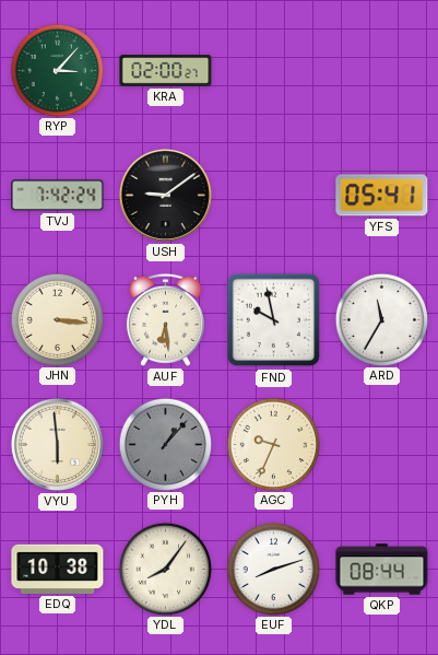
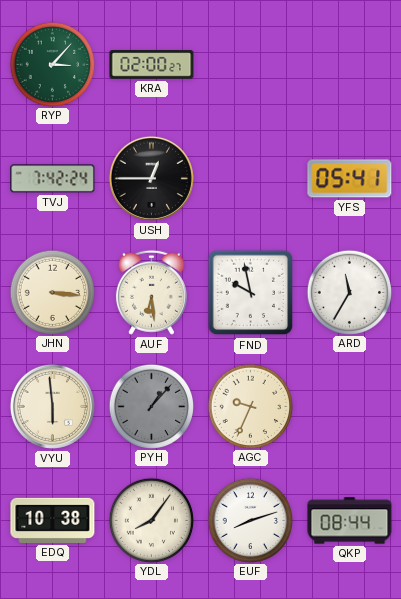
USH: 9:09 -> 12:45 (151, 178)
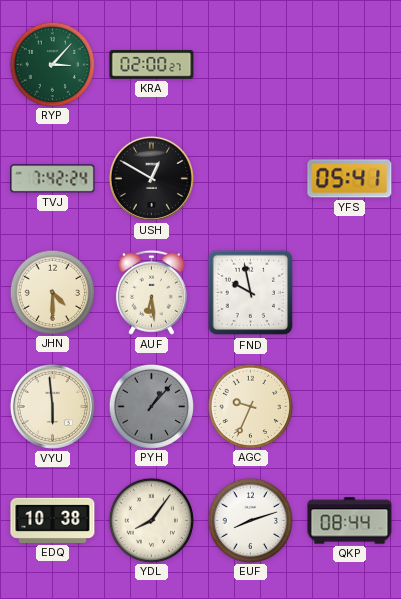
USH: 12:45 -> 12:50 (151, 178)
JHN: 3:16 -> 4:30 (52, 292)
ARD: 11:35 -> none (349, 292)
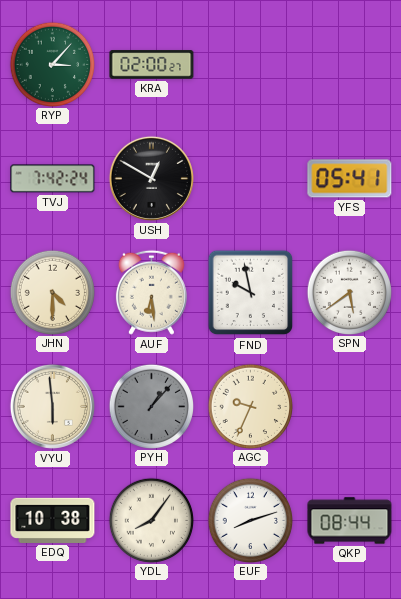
SPN: none -> 5:39 (349, 292)
